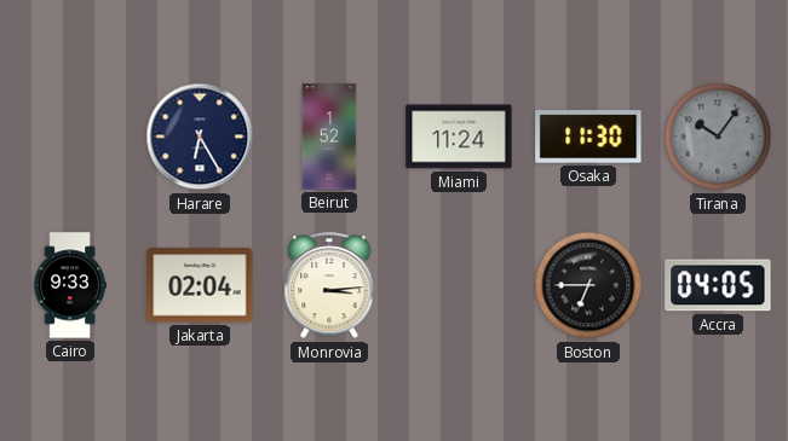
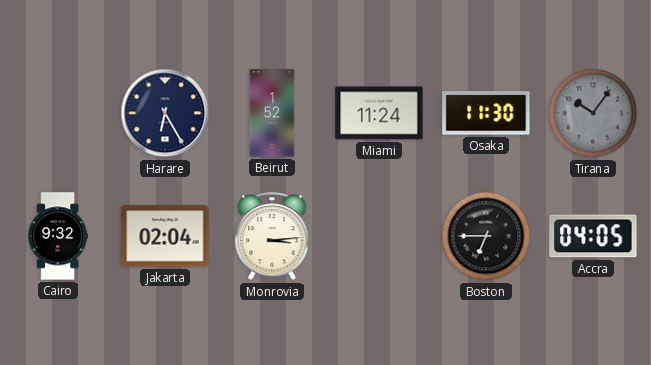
Cairo: 9:33 -> 9:32 (58, 236)
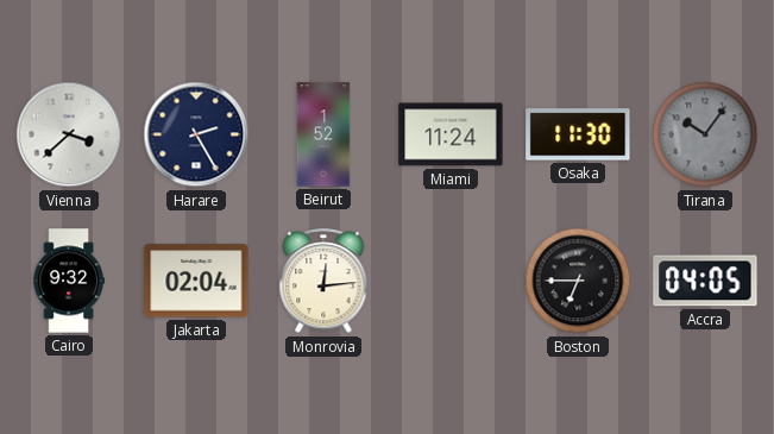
Vienna: none -> 3:38 (69, 134)
Harare: 6:25 -> 2:25 (196, 134)
Monrovia: 3:14 -> 12:14 (323, 282)
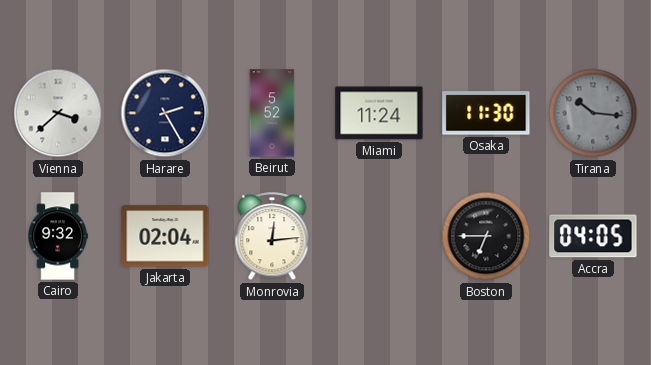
Beirut: 1:52 -> 5:52 (272, 113)
Tirana: 10:06 -> 10:16 (593, 113)
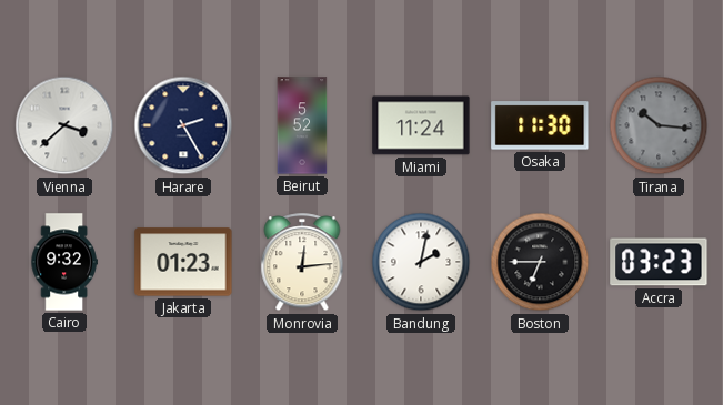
Jakarta: 02:04 -> 01:23 (183, 262)
Bandung: none -> 2:02 (421, 262)
Accra: 04:05 -> 03:23 (659, 262)
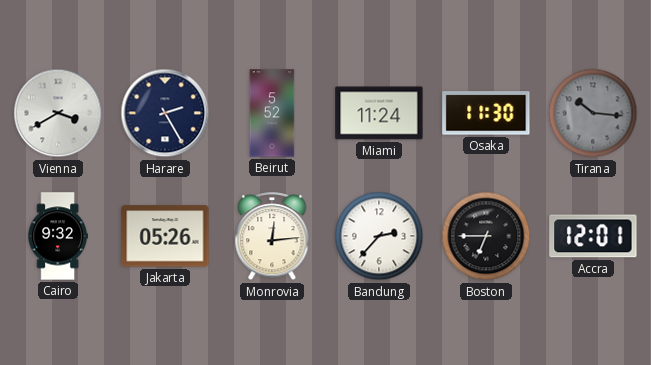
Vienna: 3:38 -> 3:40 (58, 113)
Jakarta: 01:23 -> 05:26 (165, 236)
Bandung: 2:02 -> 2:37 (379, 236)
Accra: 03:23 -> 12:01 (593, 236)
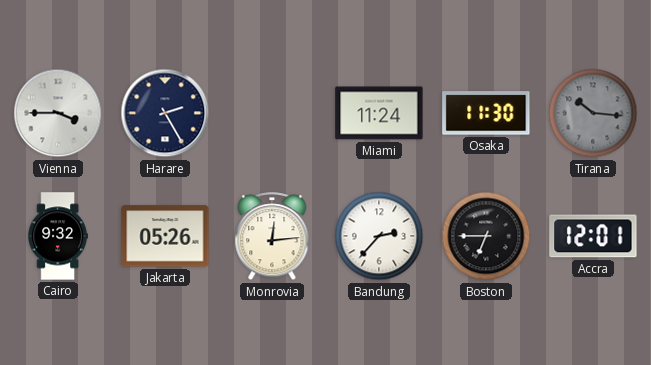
Vienna: 3:40 -> 3:45 (58, 113)
Beirut: 5:52 -> none (272, 113)
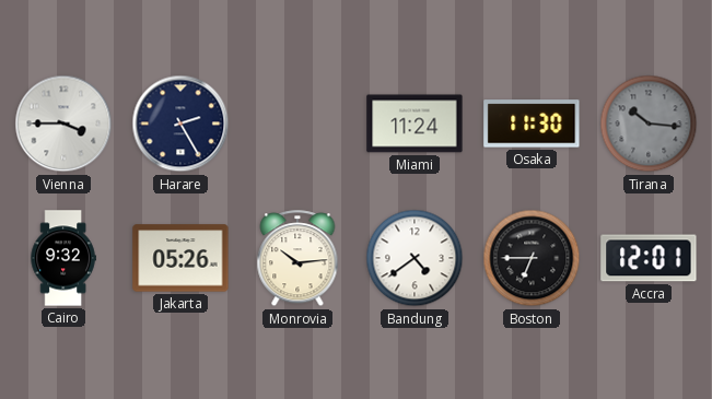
Monrovia: 12:14 -> 10:14 (297, 259)
Bandung: 2:37 -> 4:39 (415, 258)
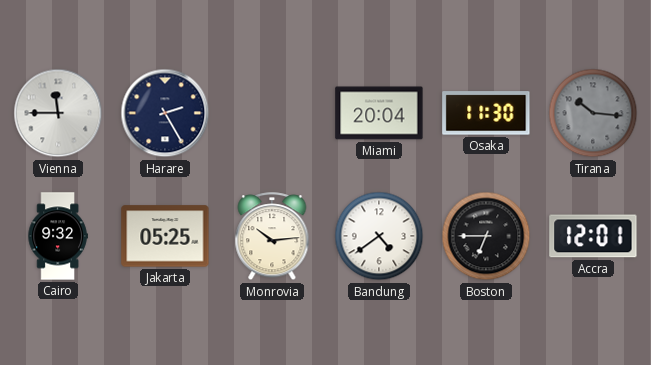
Vienna: 3:45 -> 11:45 (58, 113)
Miami: 11:24 -> 20:04 (379, 113)
Jakarta: 05:26 -> 05:25 (165, 236)
